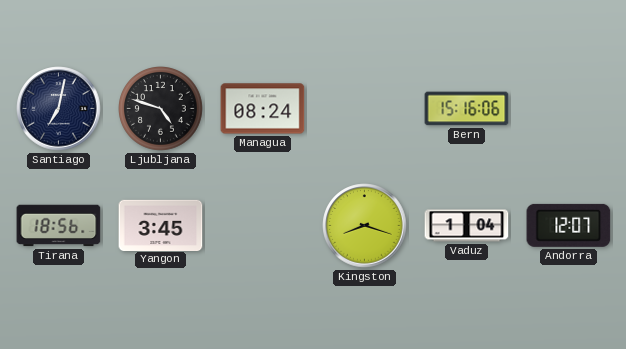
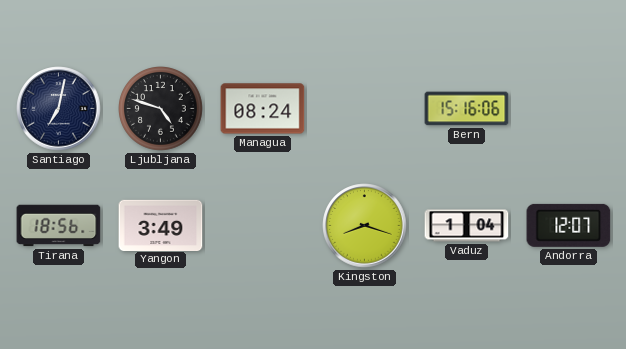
Yangon: 3:45 -> 3:49 (161, 225)
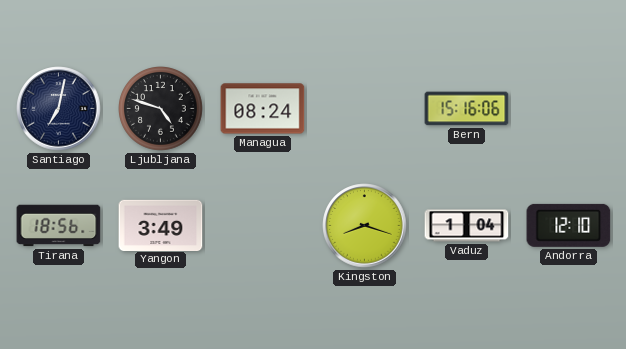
Andorra: 12:07 -> 12:10 (569, 225)
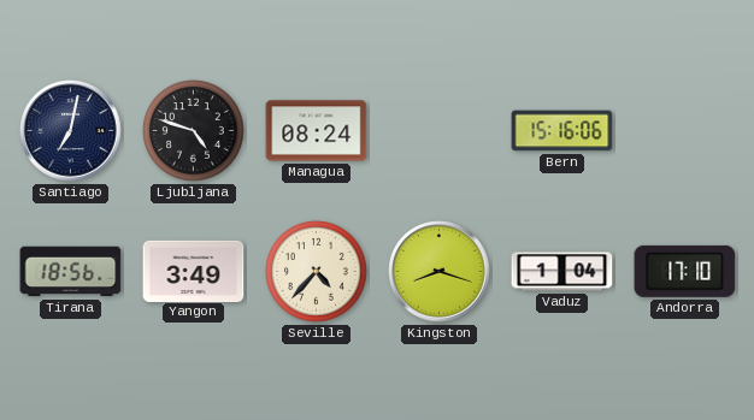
Seville: none -> 4:37 (317, 272)
Andorra: 12:10 -> 17:10 (685, 271)
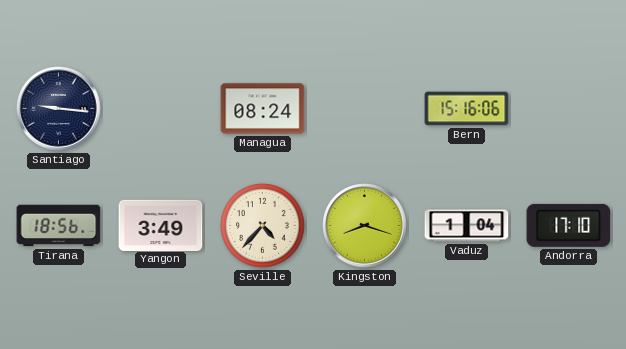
Santiago: 7:02 -> 9:16 (59, 109)
Ljubljana: 4:48 -> none (194, 131)
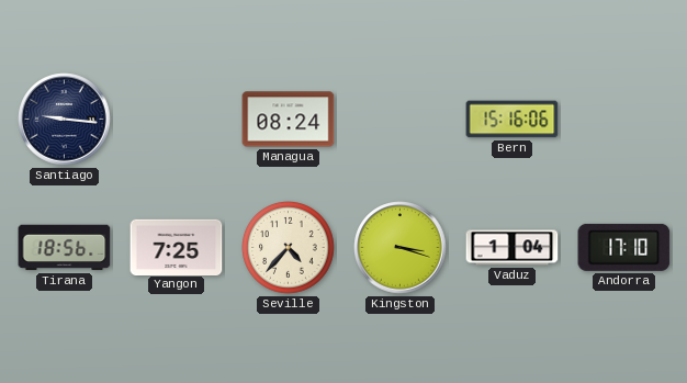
Yangon: 3:49 -> 7:25 (177, 247)
Kingston: 8:18 -> 3:18 (401, 248)
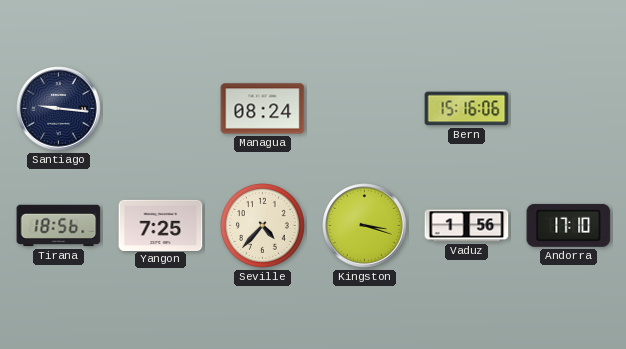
Vaduz: 1:04 -> 1:56 (467, 226)
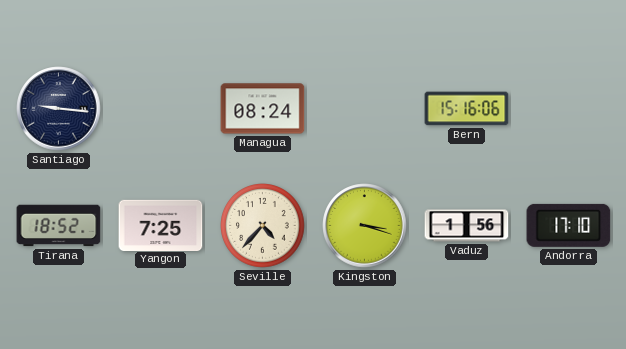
Tirana: 18:56 -> 18:52 (59, 226)
